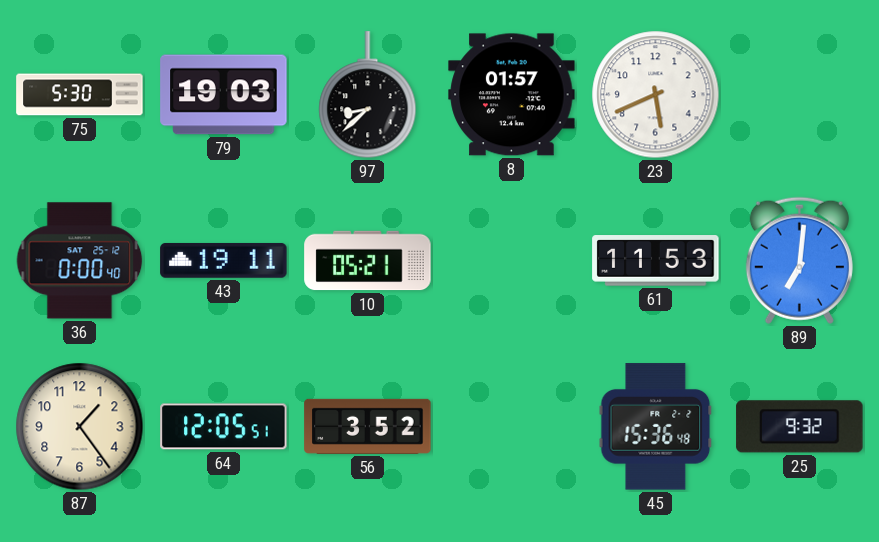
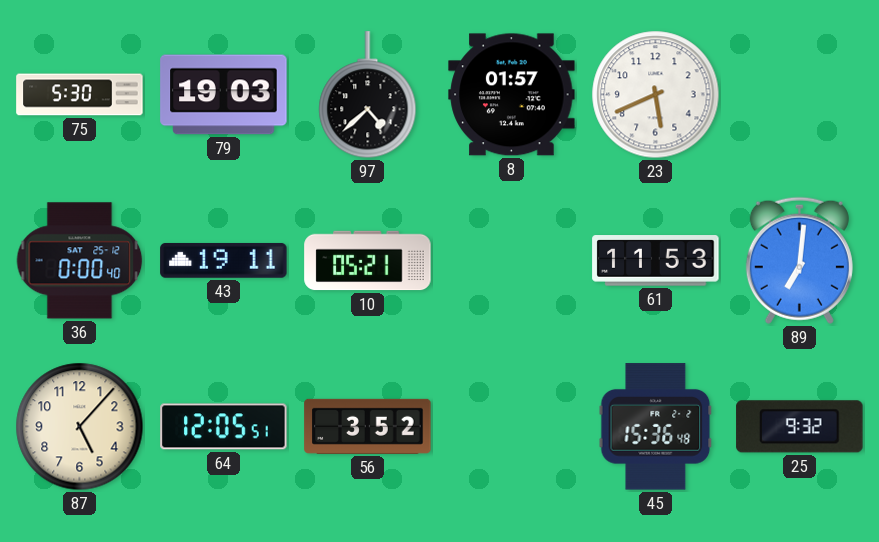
97: 8:38 -> 4:38 (368, 95)
87: 1:24 -> 5:07 (80, 427)
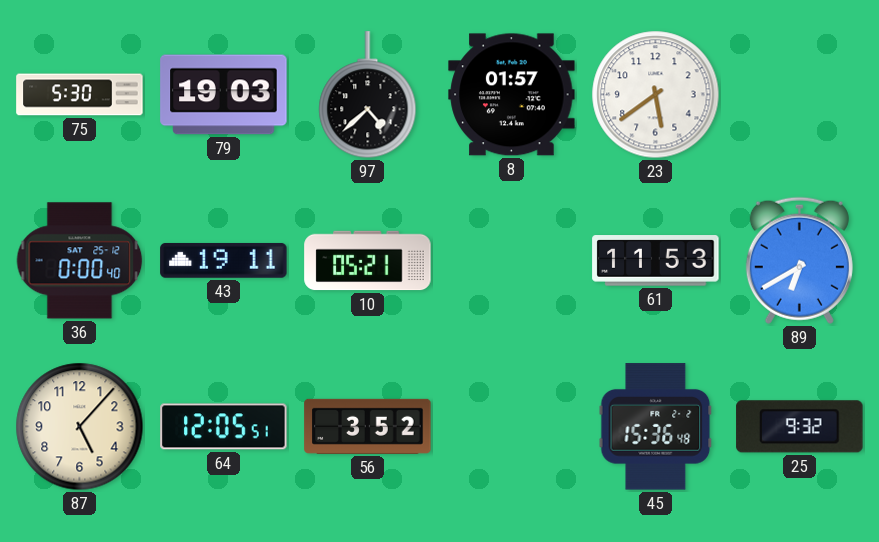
23: 5:41 -> 5:39 (656, 95)
89: 7:01 -> 6:40 (799, 260)
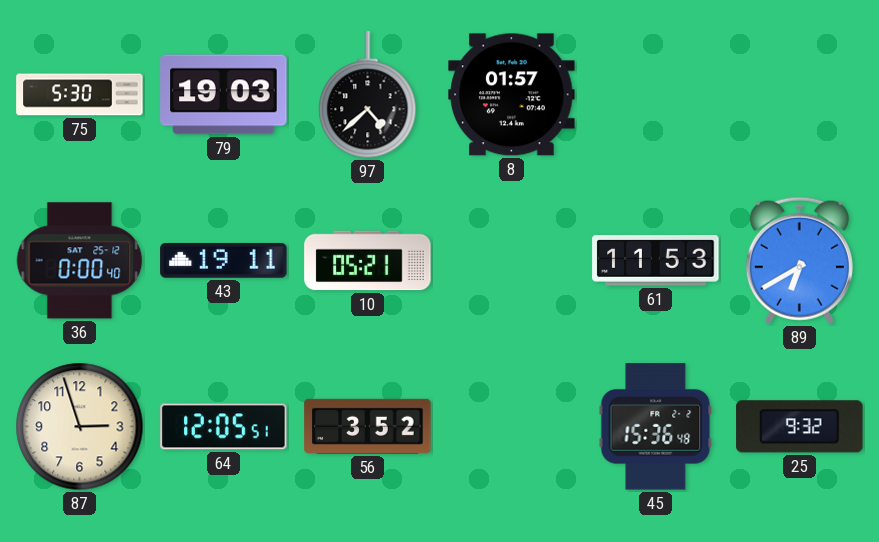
23: 5:39 -> none (656, 95)
87: 5:07 -> 2:57 (80, 427)
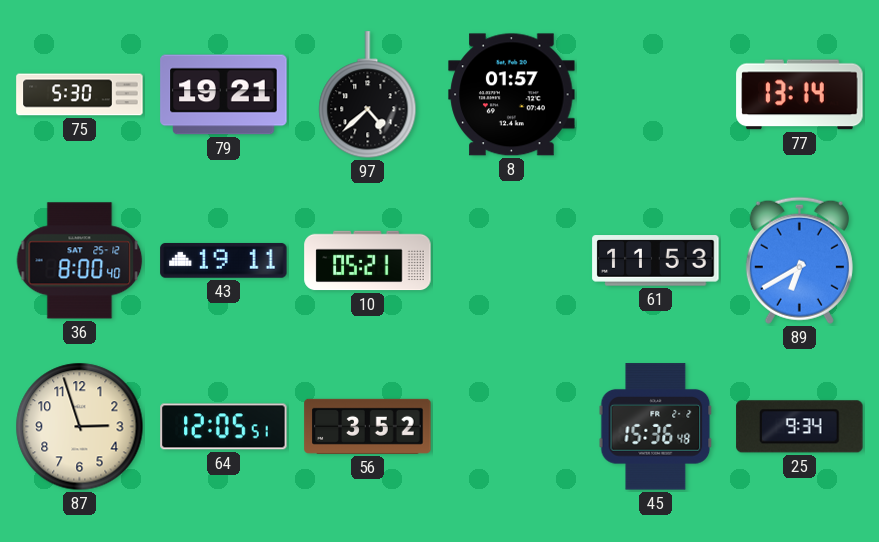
79: 19:03 -> 19:21 (224, 95)
77: none -> 13:14 (800, 95)
36: 0:00 -> 8:00 (80, 261)
25: 9:32 -> 9:34 (800, 427)
